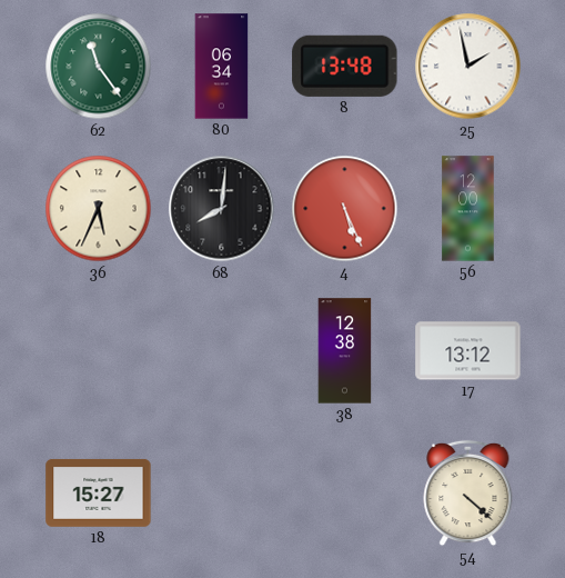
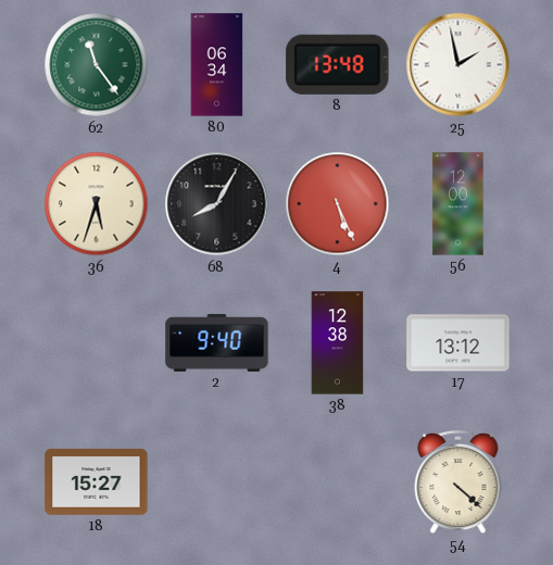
36: 5:34 -> 5:33 (97, 204)
68: 8:01 -> 8:05 (217, 204)
2: none -> 9:40 (217, 342)
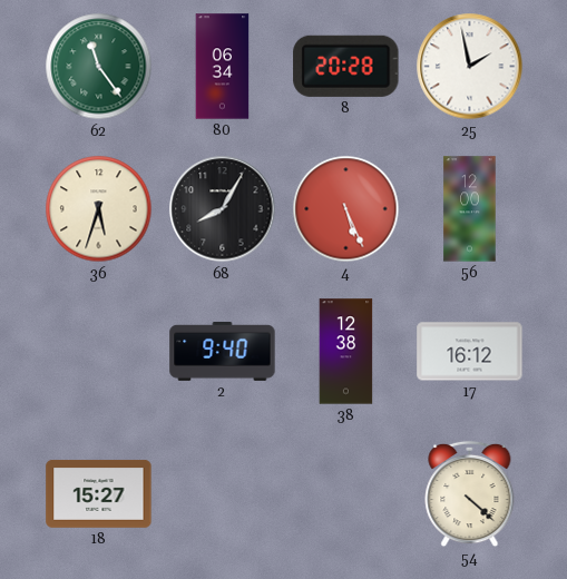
8: 13:48 -> 20:28 (346, 66)
17: 13:12 -> 16:12 (470, 352)
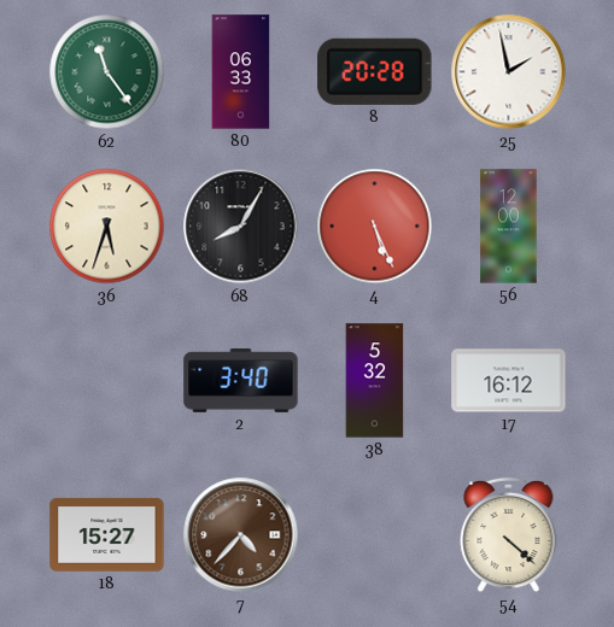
80: 06:34 -> 06:33 (241, 72)
2: 9:40 -> 3:40 (241, 380)
38: 12:38 -> 5:32 (375, 381)
7: none -> 4:37 (241, 535)
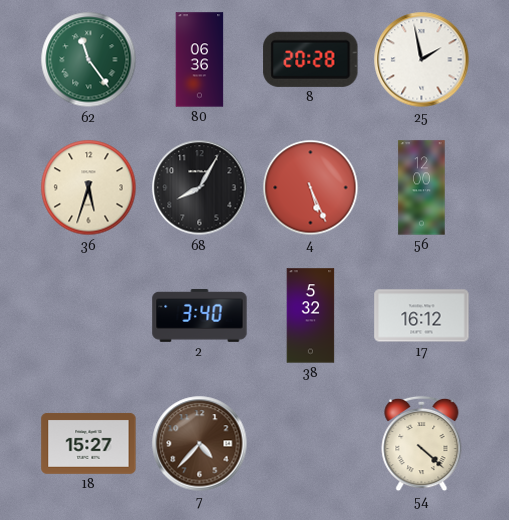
80: 06:33 -> 06:36 (200, 60)
